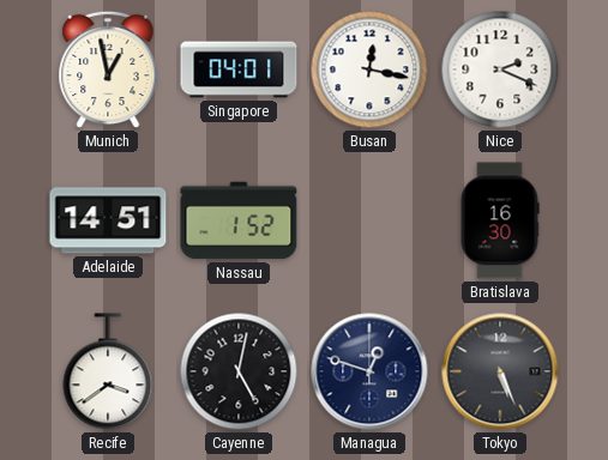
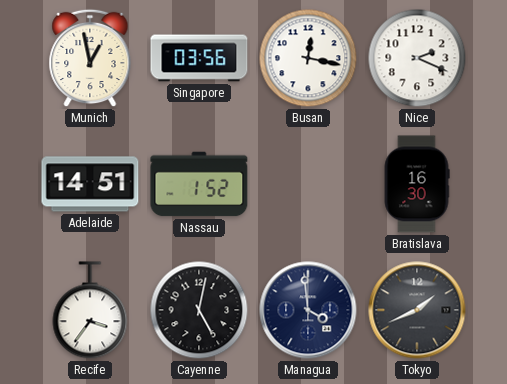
Singapore: 04:01 -> 03:56 (199, 58)
Recife: 3:39 -> 3:36 (90, 310)
Managua: 12:48 -> 3:59 (308, 310)
Tokyo: 5:26 -> 1:41 (417, 310)
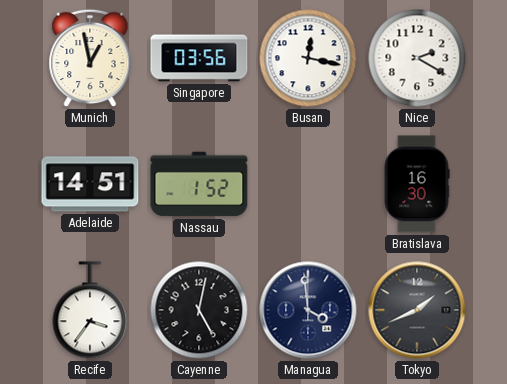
Nice: 2:19 -> 2:20 (417, 58)
